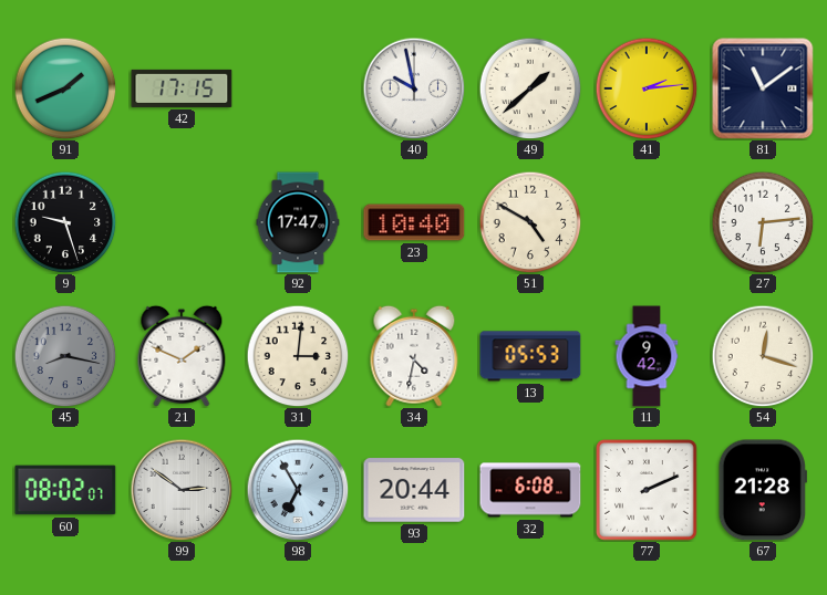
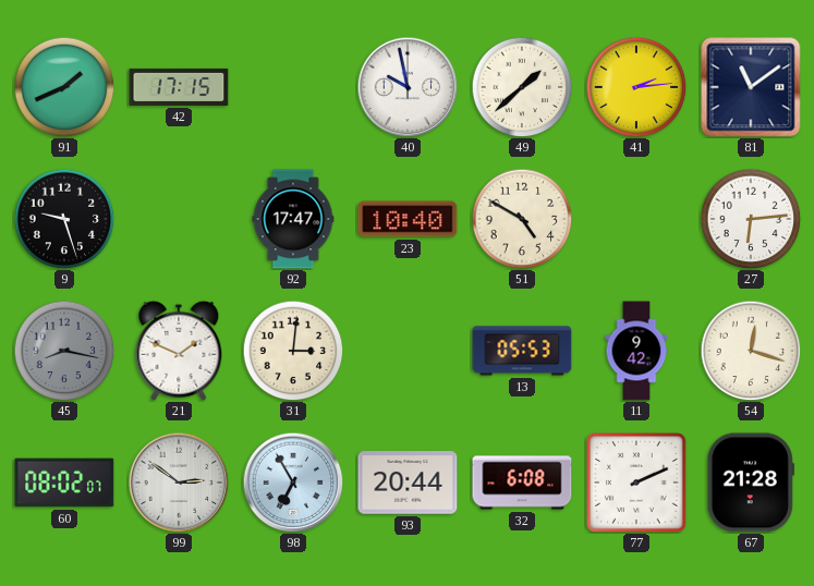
34: 4:32 -> none (414, 356)
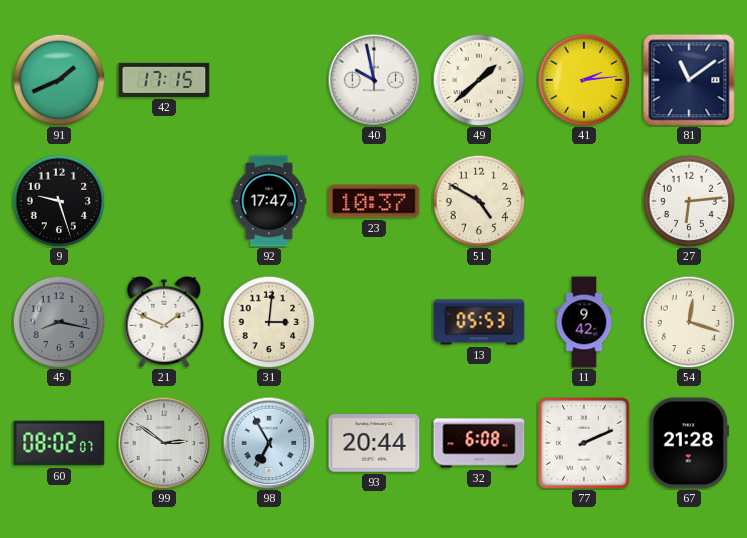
23: 10:40 -> 10:37 (374, 201)
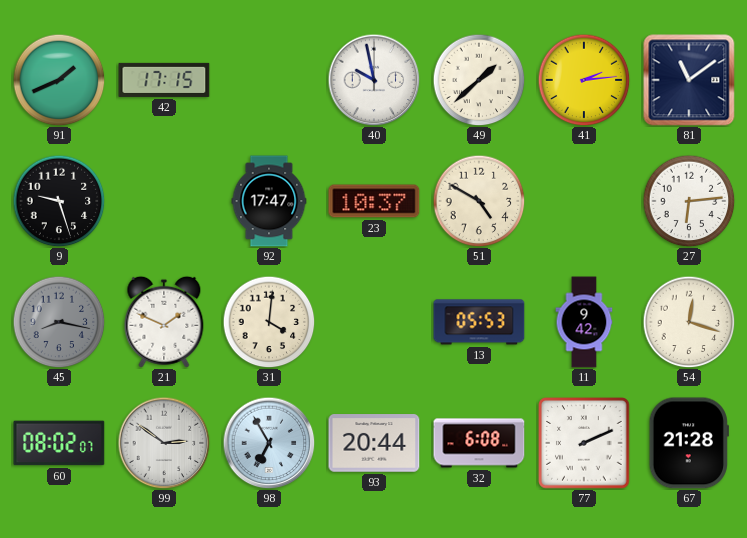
31: 3:01 -> 4:01 (269, 322)
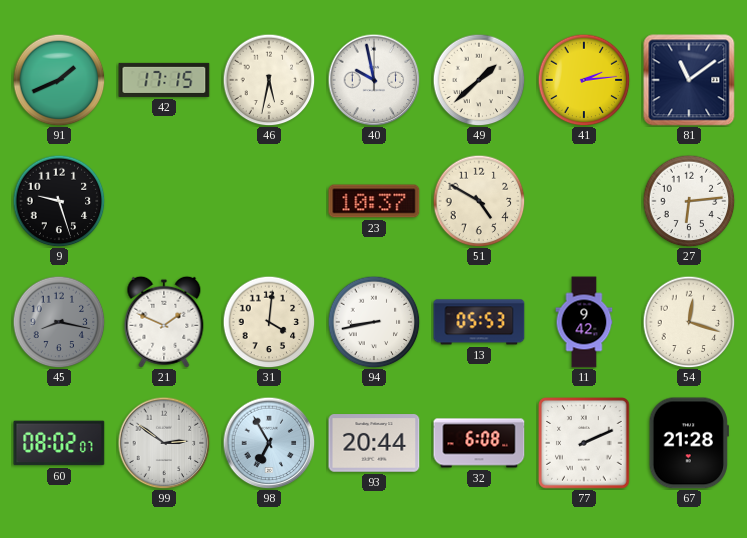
46: none -> 5:32 (269, 80)
92: 17:47 -> none (269, 201)
94: none -> 8:43 (374, 322)
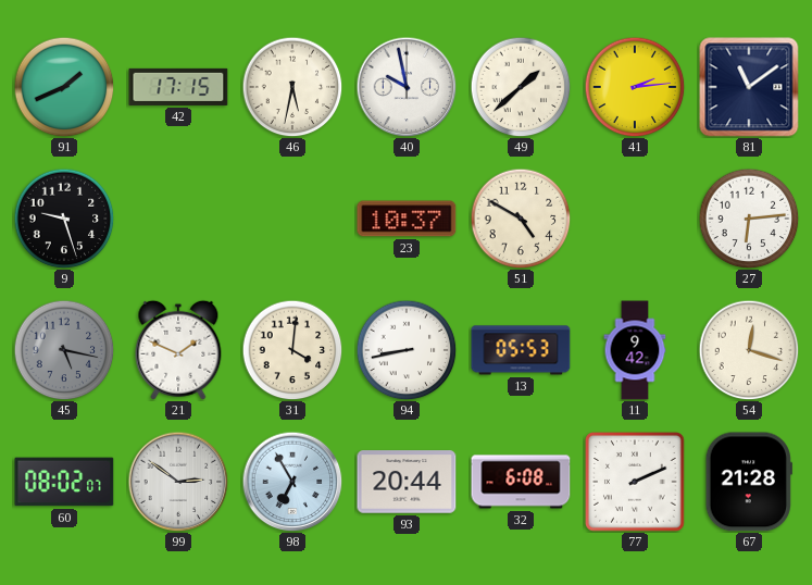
45: 8:17 -> 5:17 (64, 350)
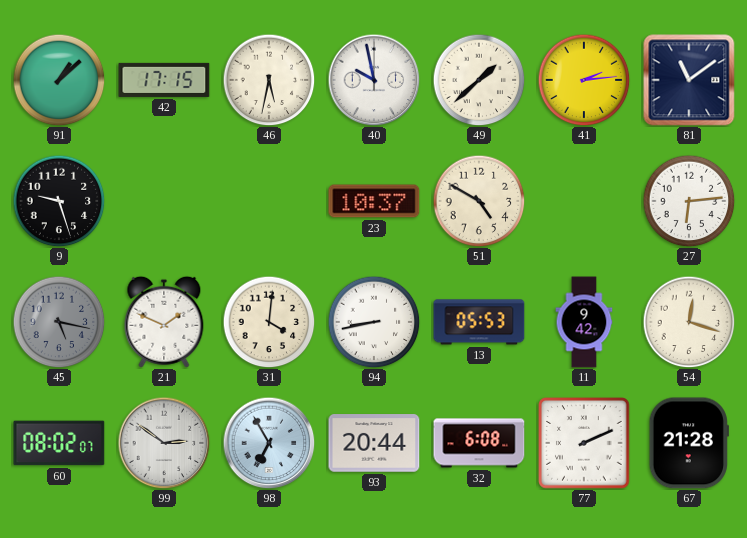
91: 1:41 -> 1:08 (59, 80)
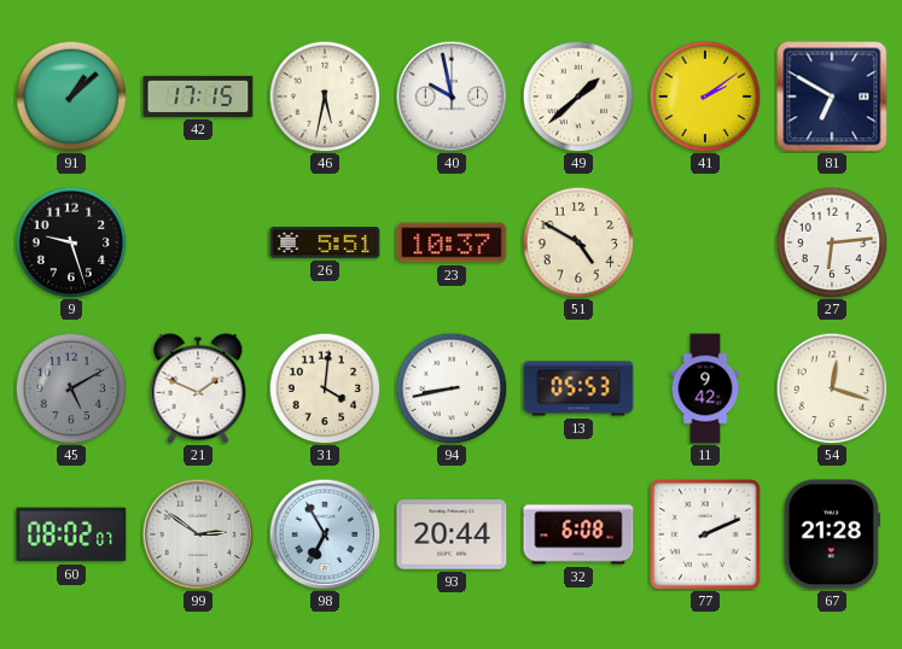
41: 2:14 -> 2:09 (705, 97)
81: 11:09 -> 6:50 (832, 97)
26: none -> 5:51 (325, 242)
45: 5:17 -> 5:10 (71, 388)
